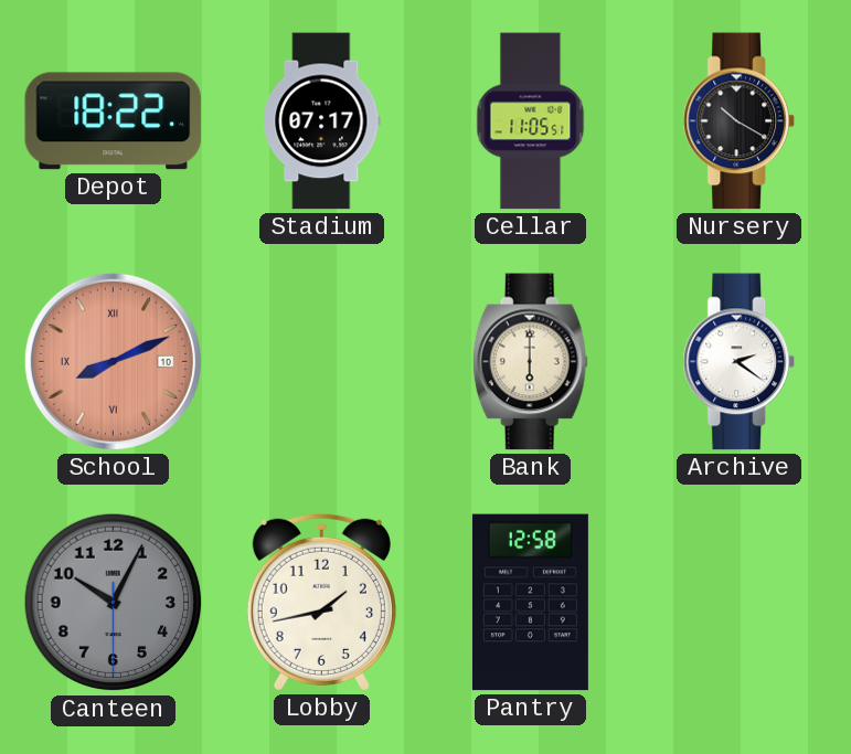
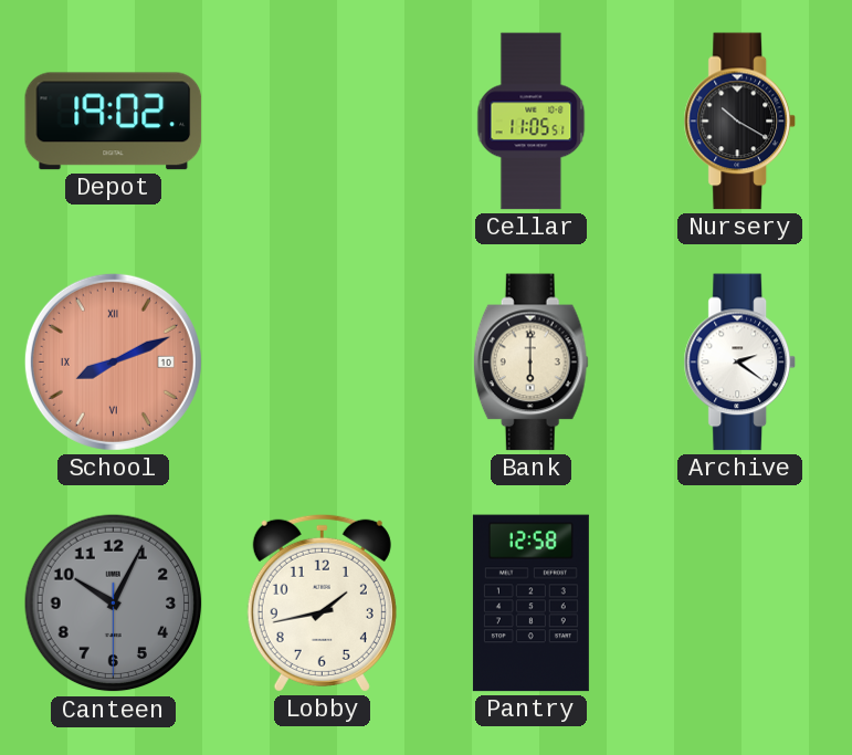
Depot: 18:22 -> 19:02 (114, 122)
Stadium: 07:17 -> none (322, 121)
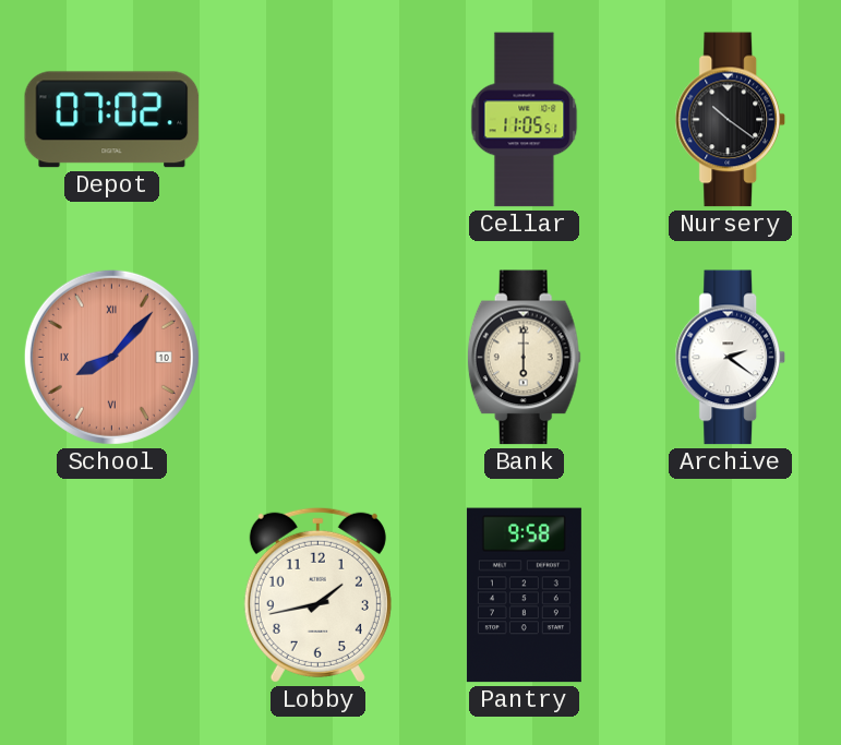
Depot: 19:02 -> 07:02 (112, 120)
Nursery: 10:20 -> 10:21 (730, 120)
School: 8:11 -> 8:07 (111, 357)
Canteen: 10:04 -> none (114, 604)
Pantry: 12:58 -> 9:58 (524, 596)
